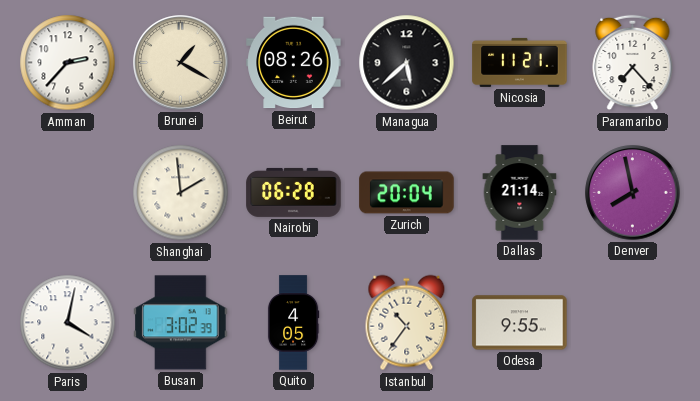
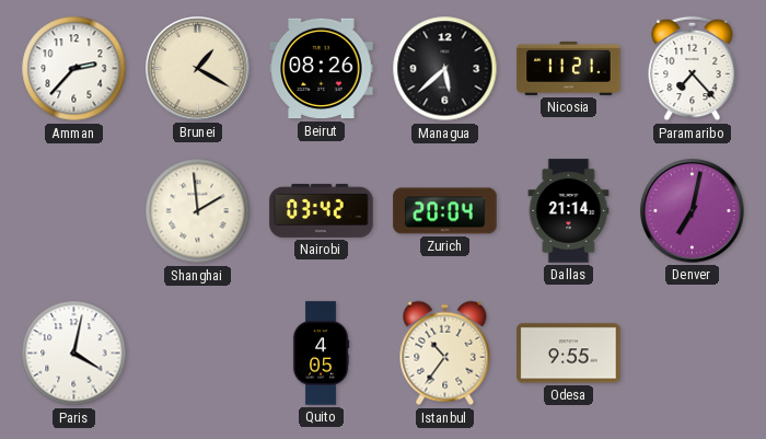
Nairobi: 06:28 -> 03:42 (322, 210)
Denver: 7:58 -> 7:02 (693, 211)
Busan: 3:02 -> none (181, 323)
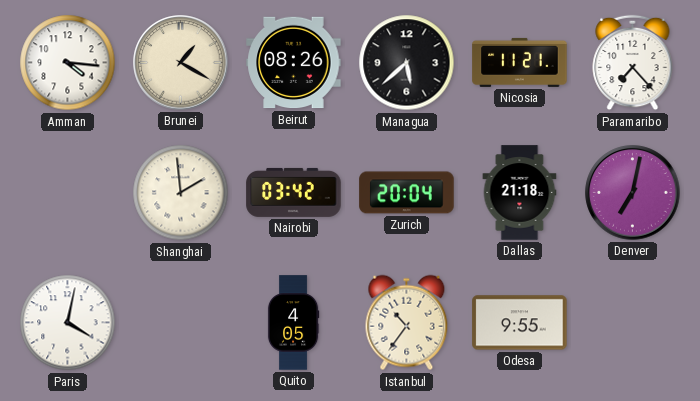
Amman: 2:37 -> 4:16 (68, 63)
Dallas: 21:14 -> 21:18 (520, 193)
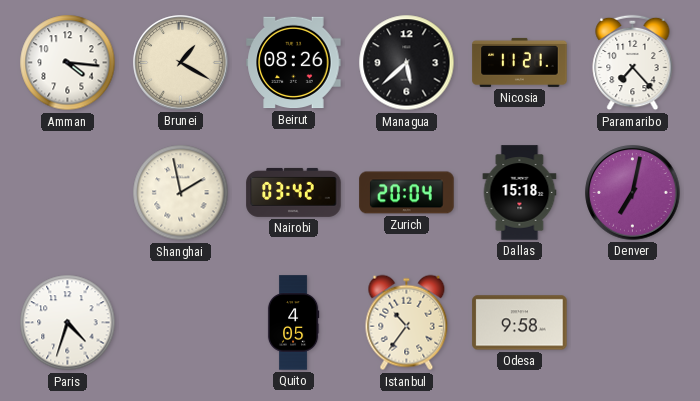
Shanghai: 1:59 -> 1:58 (181, 193)
Dallas: 21:18 -> 15:18 (520, 193)
Paris: 4:02 -> 4:33 (68, 323)
Odesa: 9:55 -> 9:58 (520, 323)
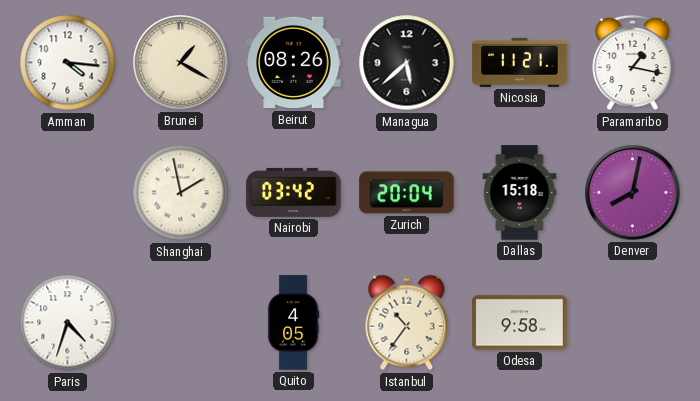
Paramaribo: 7:23 -> 1:17 (633, 63)
Denver: 7:02 -> 8:02 (633, 193)
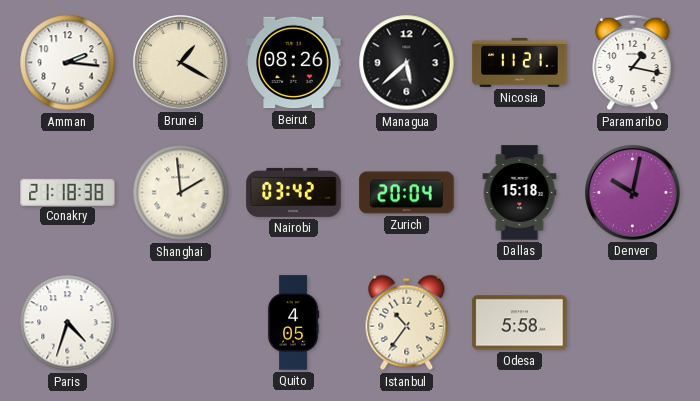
Amman: 4:16 -> 2:16 (68, 63)
Conakry: none -> 21:18 (68, 192)
Shanghai: 1:58 -> 1:59 (181, 193)
Denver: 8:02 -> 10:02 (633, 193)
Odesa: 9:58 -> 5:58 (520, 323)
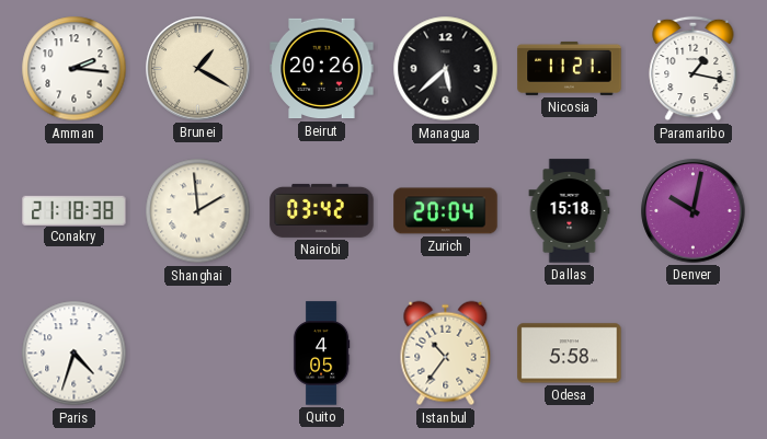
Beirut: 08:26 -> 20:26 (322, 69)
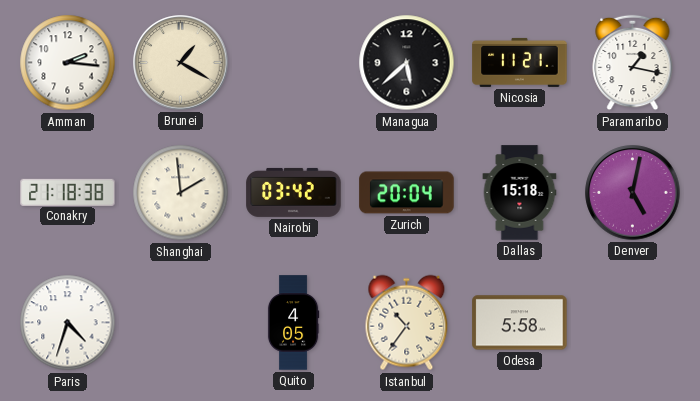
Beirut: 20:26 -> none (322, 69)
Denver: 10:02 -> 5:02 (633, 193)
